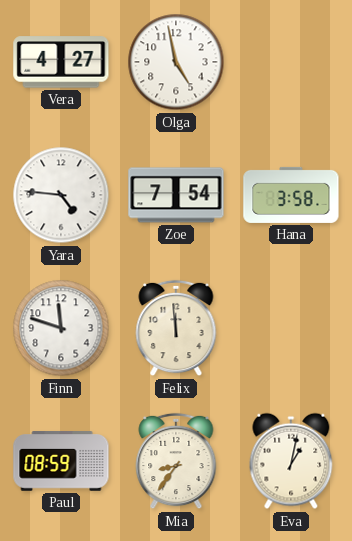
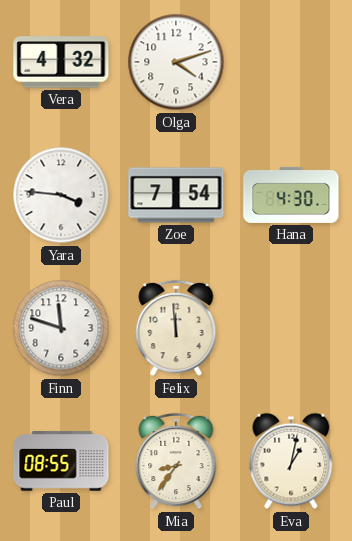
Vera: 4:27 -> 4:32 (61, 62)
Olga: 4:58 -> 4:12 (176, 62)
Yara: 4:46 -> 3:46 (61, 195)
Hana: 3:58 -> 4:30 (291, 195)
Paul: 08:59 -> 08:55 (61, 461)
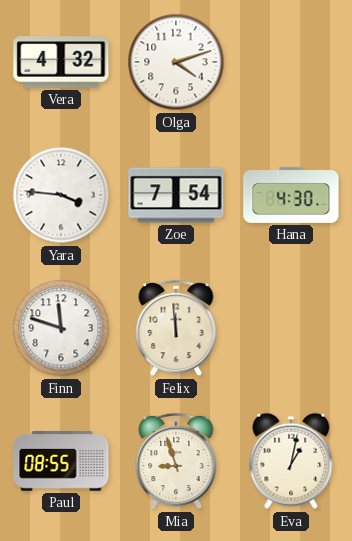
Mia: 8:36 -> 8:57 (176, 461)
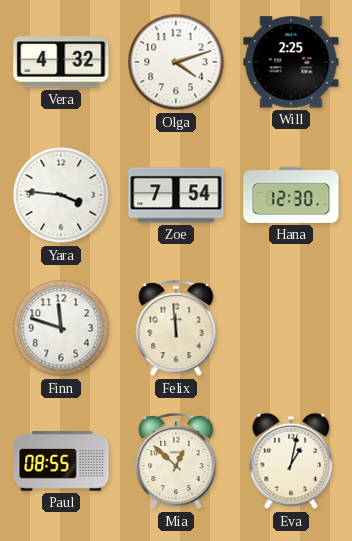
Will: none -> 2:25 (291, 62)
Hana: 4:30 -> 12:30 (291, 195)
Mia: 8:57 -> 12:52 (176, 461)
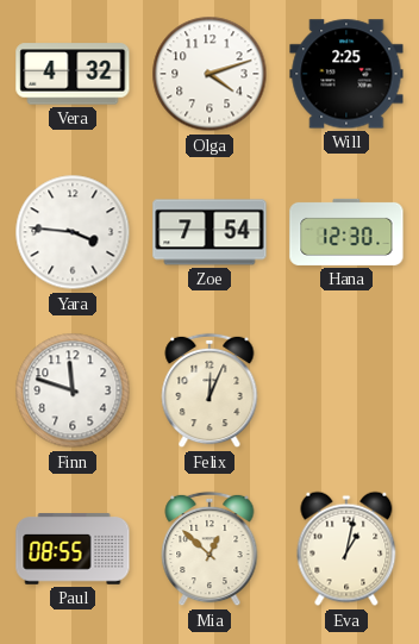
Felix: 11:59 -> 12:04 (209, 390)
